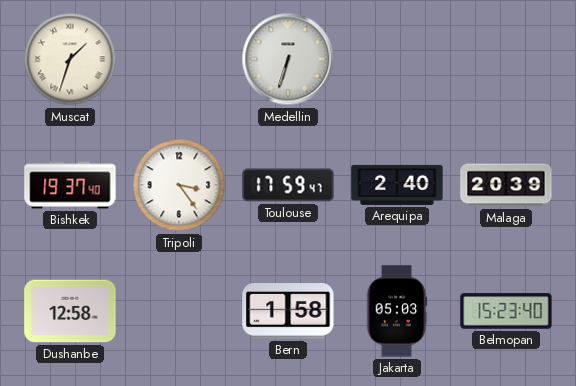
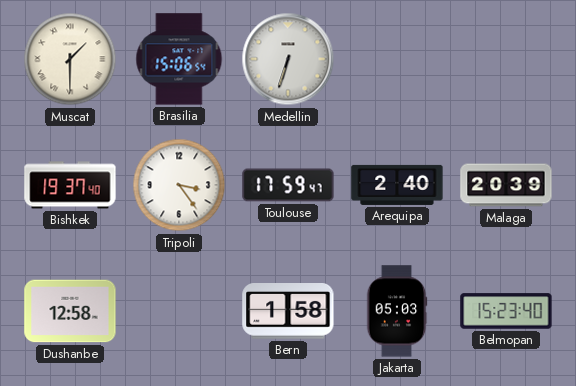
Muscat: 1:33 -> 1:30 (70, 59)
Brasilia: none -> 15:06 (179, 59)
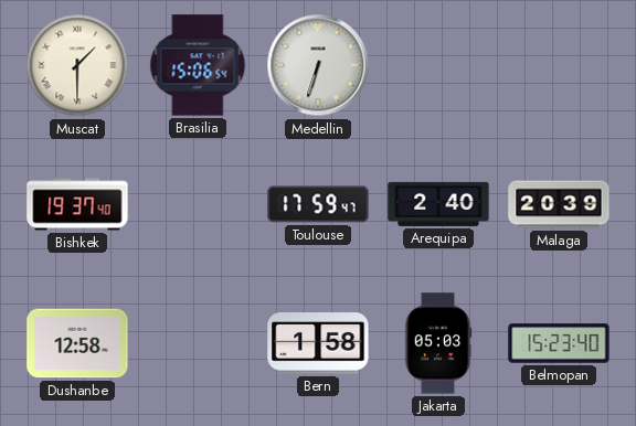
Tripoli: 3:24 -> none (179, 185)
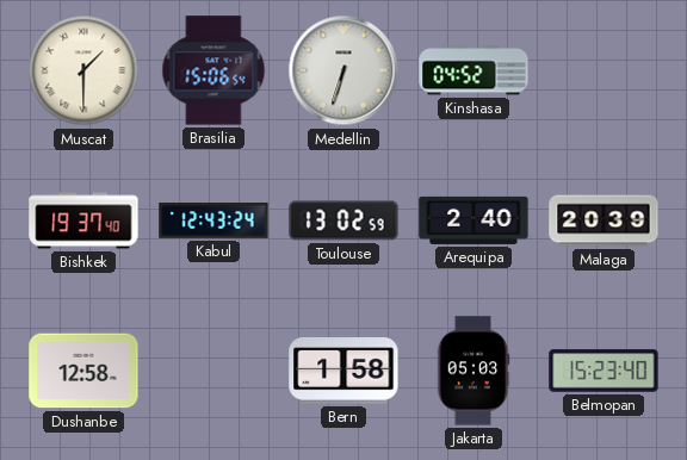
Kinshasa: none -> 04:52 (474, 70)
Kabul: none -> 12:43 (213, 220)
Toulouse: 17:59 -> 13:02 (343, 220)
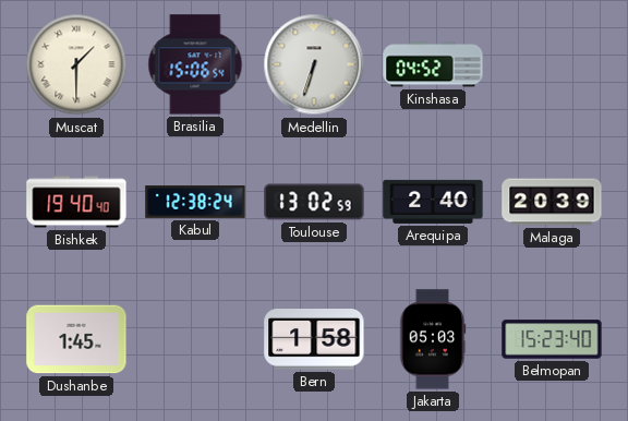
Bishkek: 19:37 -> 19:40 (76, 202)
Kabul: 12:43 -> 12:38 (195, 202)
Dushanbe: 12:58 -> 1:45 (76, 339)
